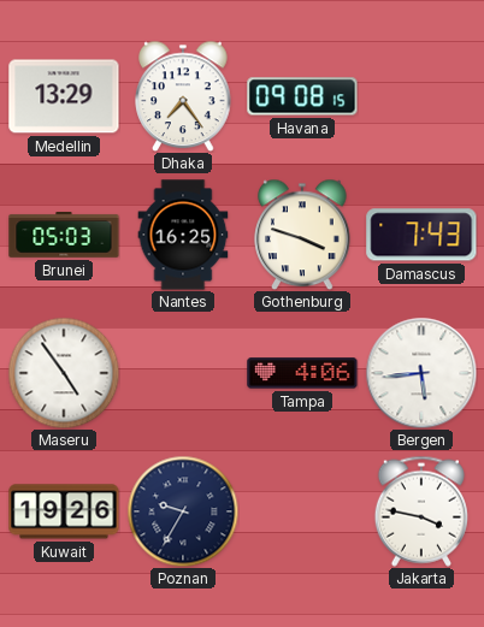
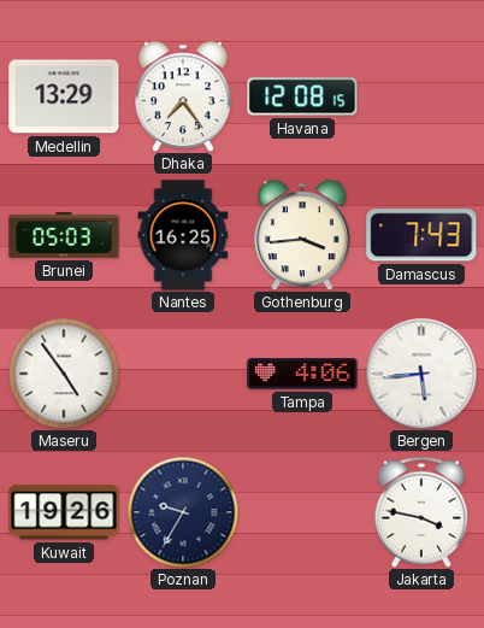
Havana: 09:08 -> 12:08 (302, 96)
Gothenburg: 3:48 -> 3:44 (302, 235)
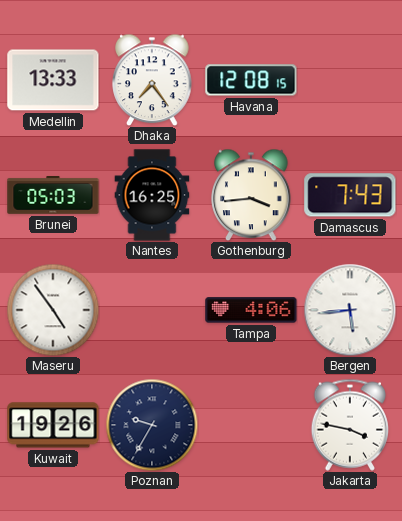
Medellin: 13:29 -> 13:33 (53, 80)
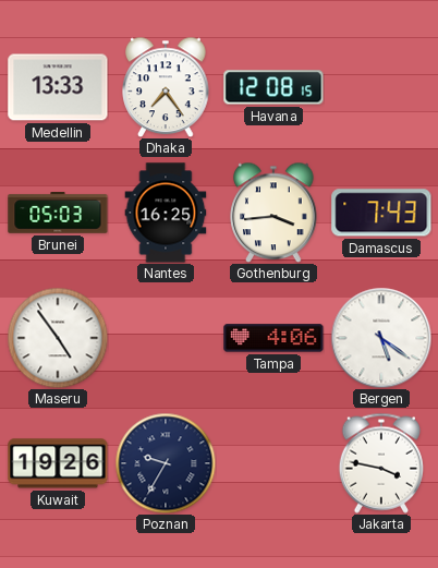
Bergen: 5:44 -> 5:21 (381, 338)
